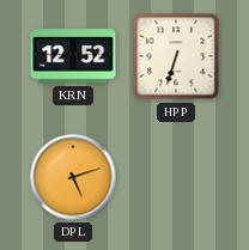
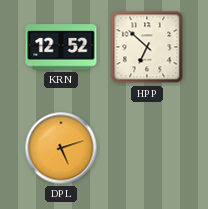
HPP: 6:33 -> 6:52 (147, 47)
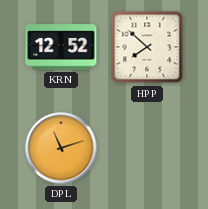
HPP: 6:52 -> 7:52 (147, 47)
DPL: 5:12 -> 11:12 (61, 148)
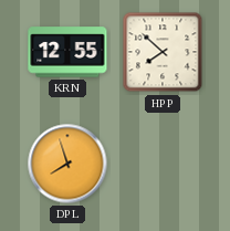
KRN: 12:52 -> 12:55 (67, 52)
DPL: 11:12 -> 7:57 (67, 164)
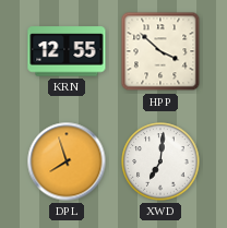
HPP: 7:52 -> 3:52 (160, 51)
XWD: none -> 7:01 (160, 161)
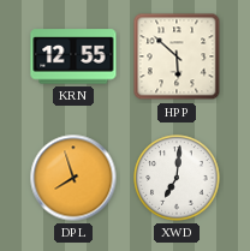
HPP: 3:52 -> 5:52 (177, 56)
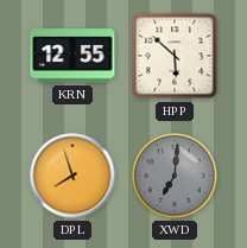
XWD dial: white -> grey (175, 176)
